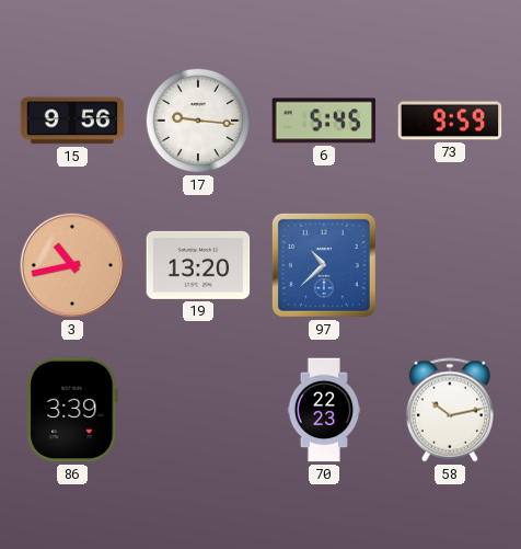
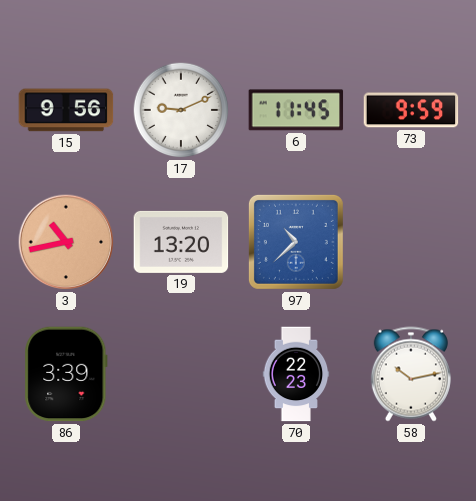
17: 9:16 -> 9:11 (181, 110)
6: 5:45 -> 11:45 (296, 110)
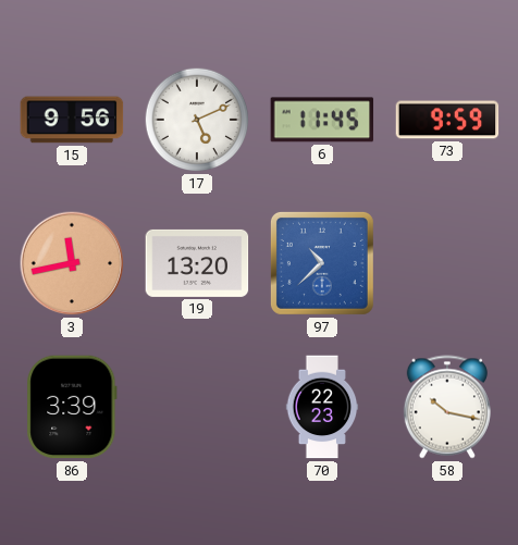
17: 9:11 -> 5:11 (197, 120)
3: 10:43 -> 11:43 (72, 263)
58: 10:13 -> 10:17 (447, 407)
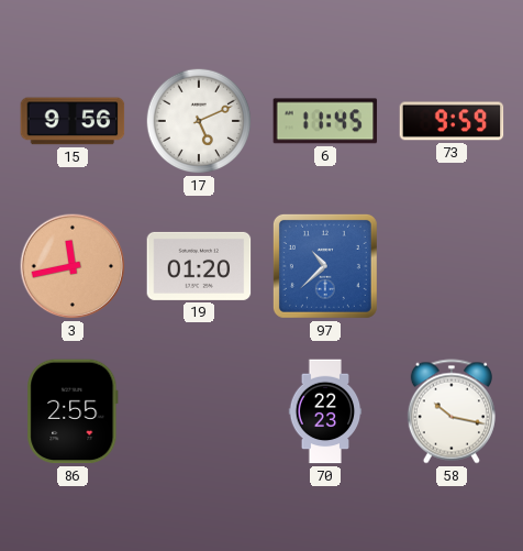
19: 13:20 -> 01:20 (199, 266)
86: 3:39 -> 2:55 (73, 411)
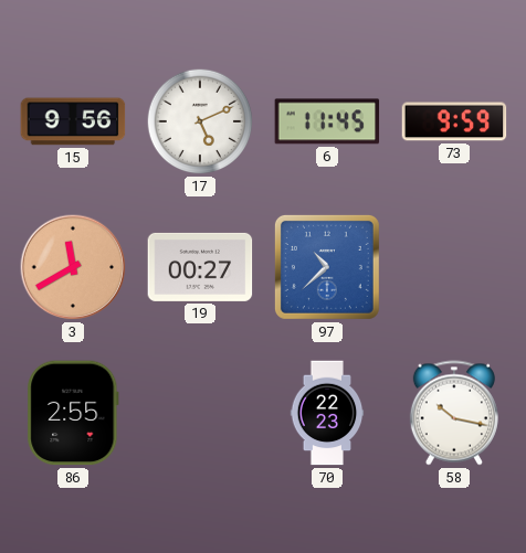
3: 11:43 -> 11:40 (73, 267)
19: 01:20 -> 00:27 (200, 267)
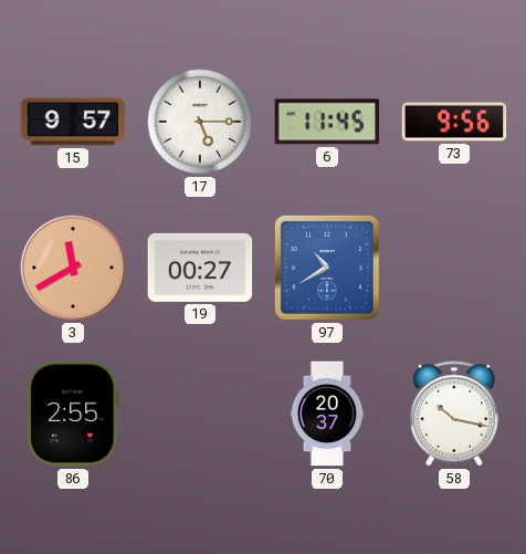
15: 9:56 -> 9:57 (73, 122)
17: 5:11 -> 5:15 (200, 122)
73: 9:59 -> 9:56 (454, 122)
97: 10:38 -> 10:40 (327, 268)
70: 22:23 -> 20:37 (327, 414)
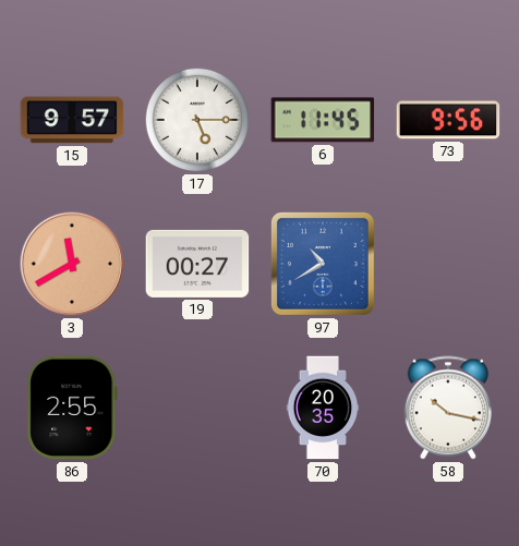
70: 20:37 -> 20:35 (323, 408)
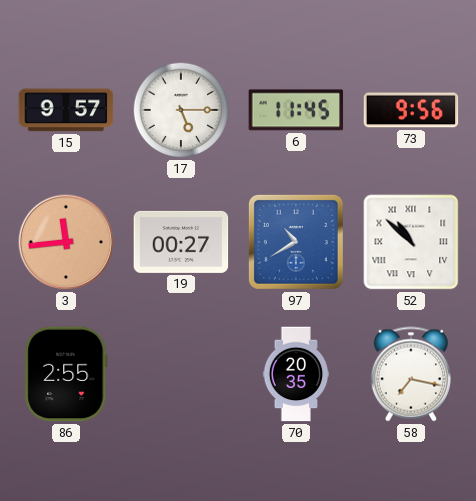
3: 11:40 -> 11:44 (66, 242)
52: none -> 10:52 (411, 242)
58: 10:17 -> 7:17 (411, 374)
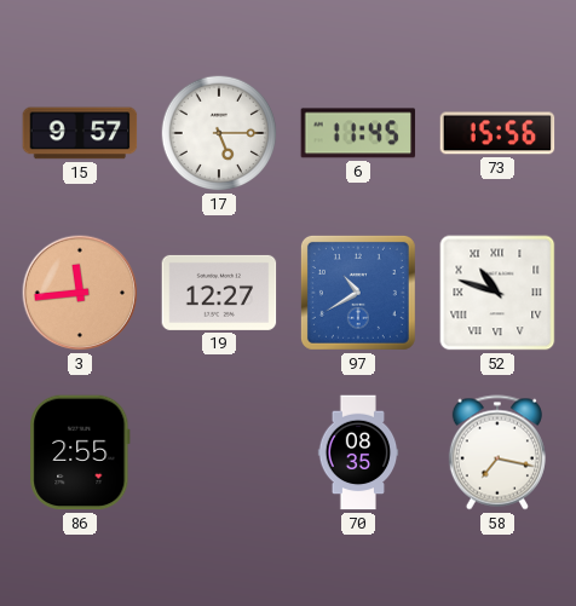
73: 9:56 -> 15:56 (497, 133)
19: 00:27 -> 12:27 (219, 293)
52: 10:52 -> 10:48 (497, 293)
70: 20:35 -> 08:35 (358, 452)
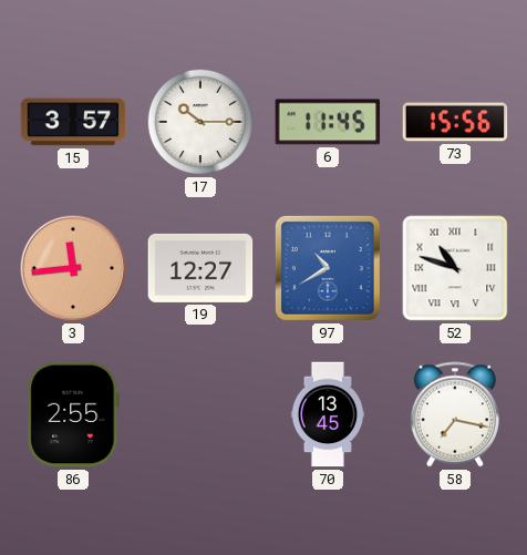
15: 9:57 -> 3:57 (73, 122)
17: 5:15 -> 10:15 (200, 122)
70: 08:35 -> 13:45 (328, 414)
